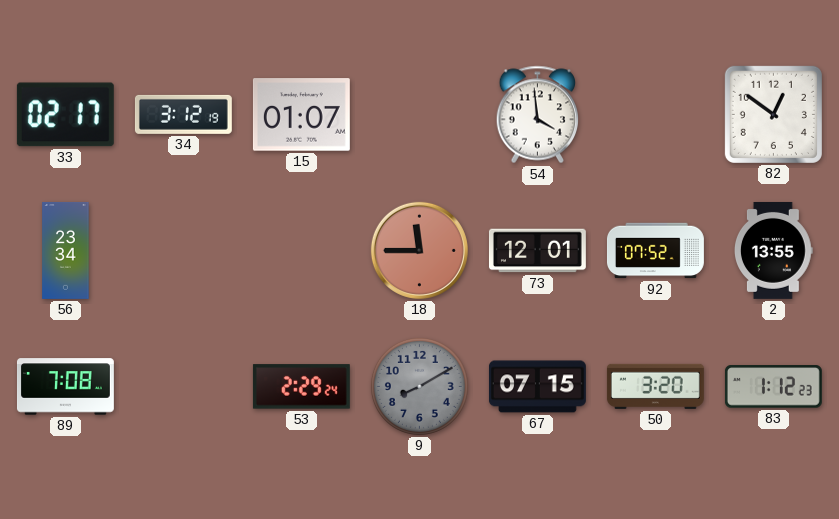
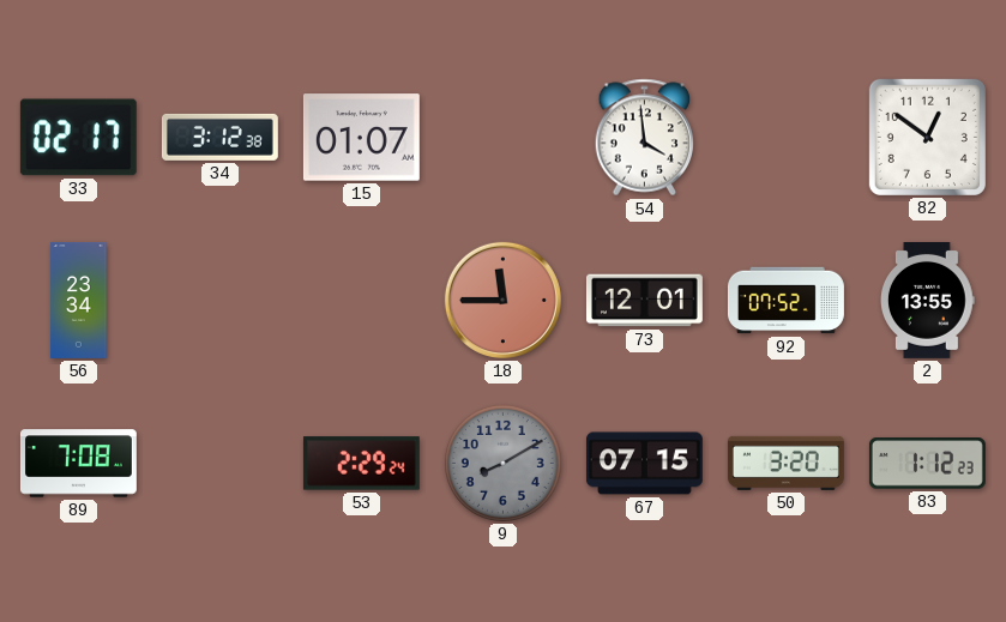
34: 3:12:19 -> 3:12:38 (219, 137)
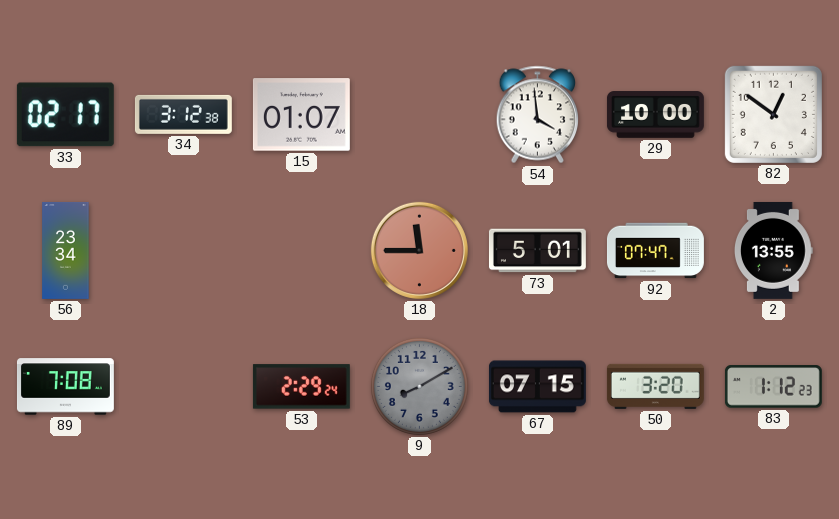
29: none -> 10:00 (655, 115)
73: 12:01 -> 5:01 (537, 251)
92: 07:52 -> 07:47 (655, 251)
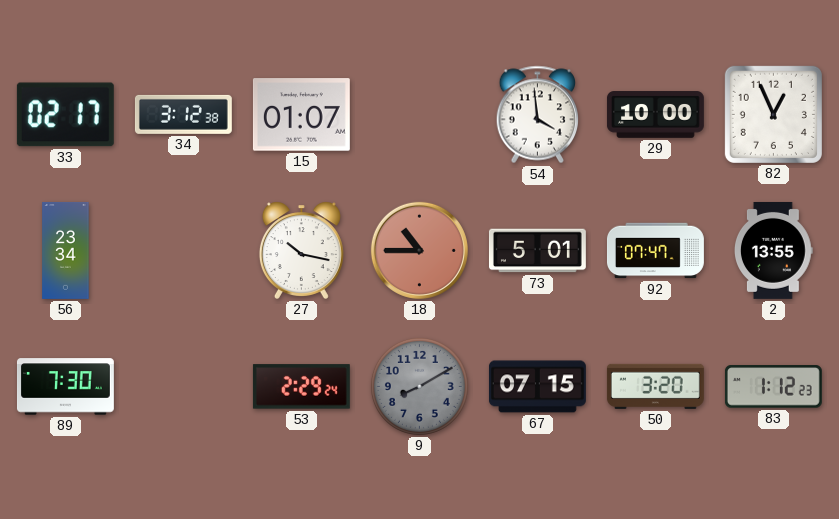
82: 12:51 -> 12:56 (773, 114)
27: none -> 10:17 (301, 250)
18: 11:45 -> 10:45 (419, 250)
89: 7:08 -> 7:30 (65, 387)
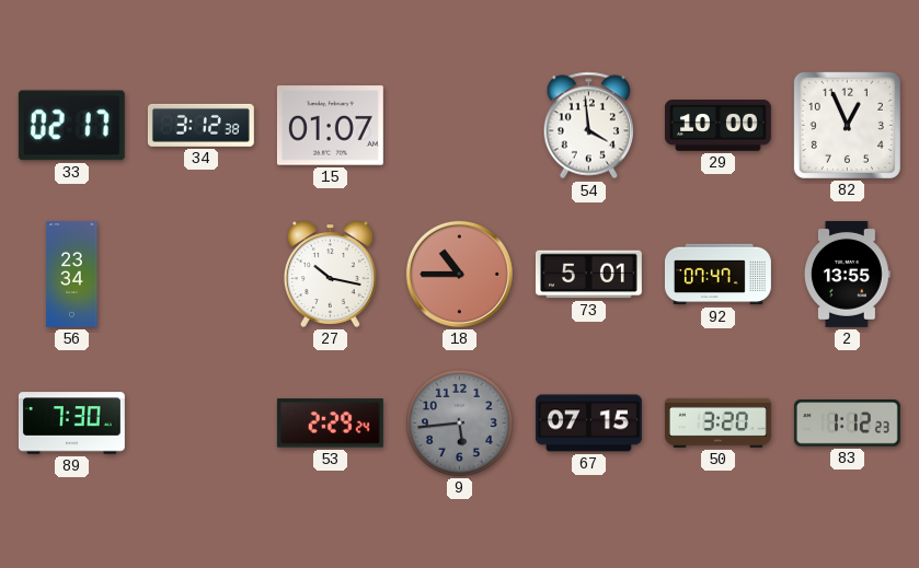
9: 8:10 -> 5:44 (459, 422)
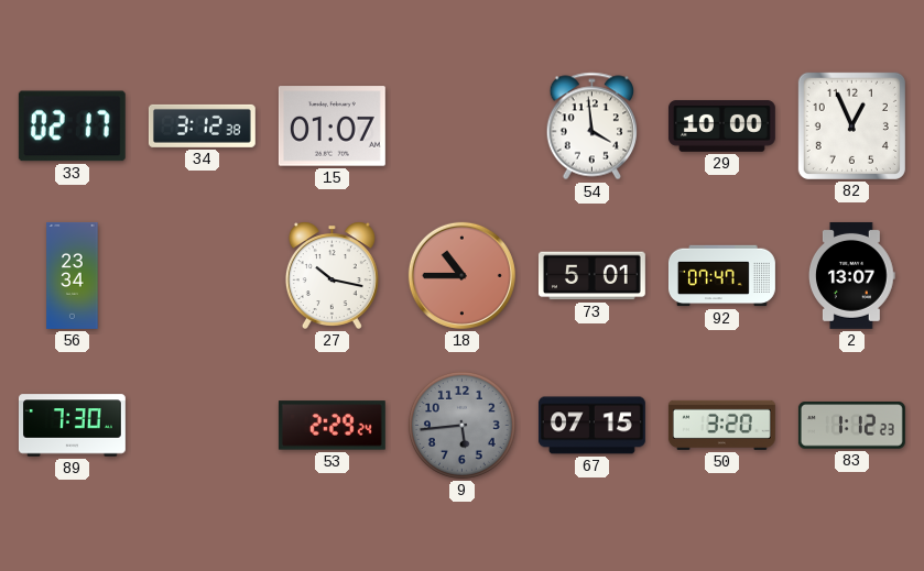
2: 13:55 -> 13:07 (851, 275)
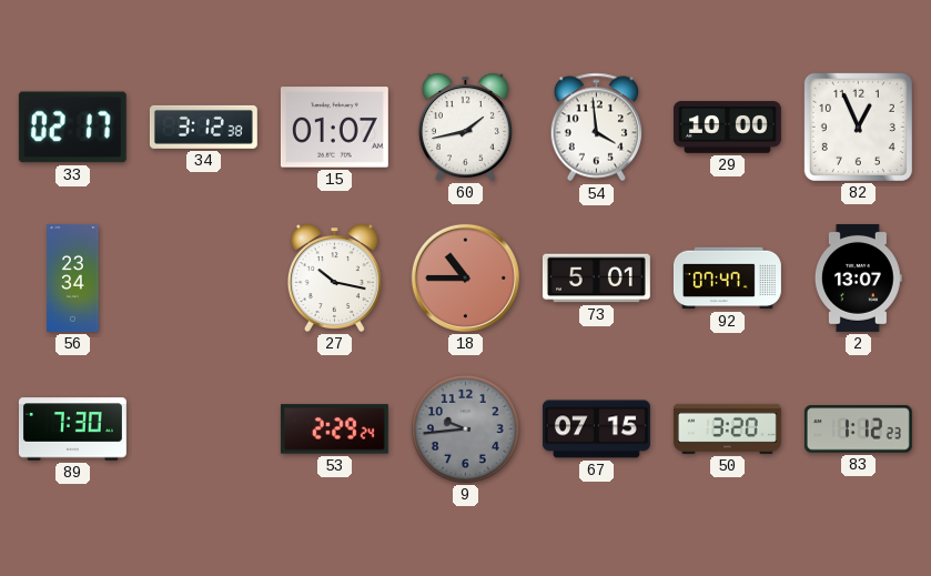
60: none -> 1:43 (465, 127)
9: 5:44 -> 9:44 (465, 428)
